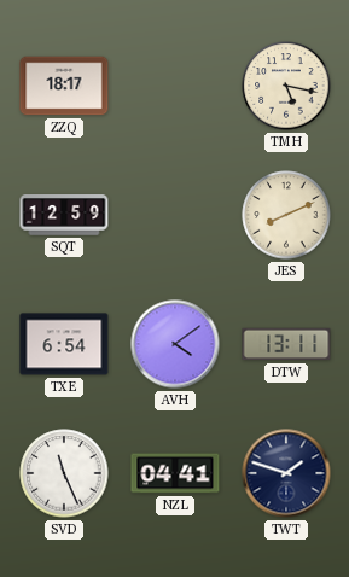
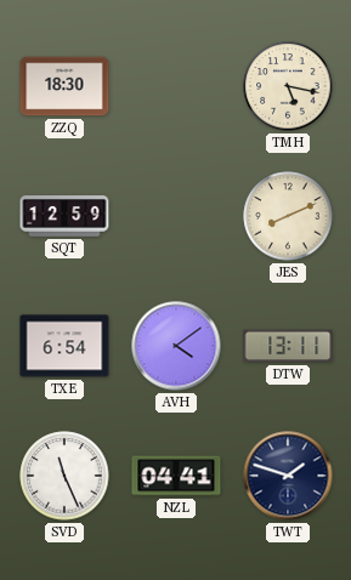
ZZQ: 18:17 -> 18:30 (64, 86)
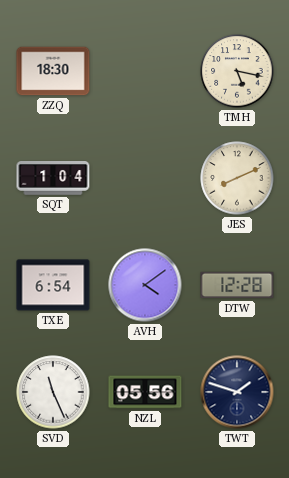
SQT: 12:59 -> 1:04 (53, 179)
DTW: 13:11 -> 12:28 (237, 285)
NZL: 04:41 -> 05:56 (145, 392)
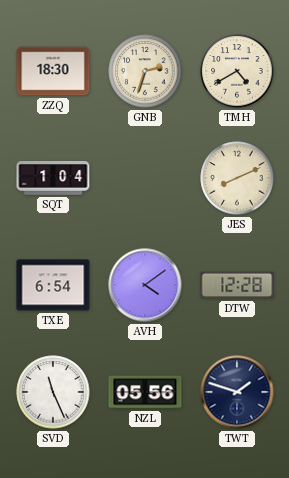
GNB: none -> 2:33 (145, 71)
TMH: 5:17 -> 4:40 (237, 71)
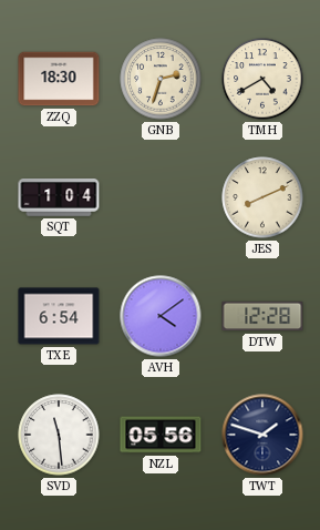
SVD: 11:26 -> 11:29 (59, 435)
